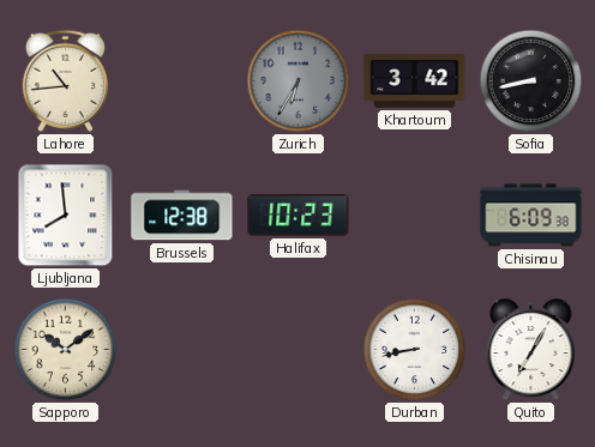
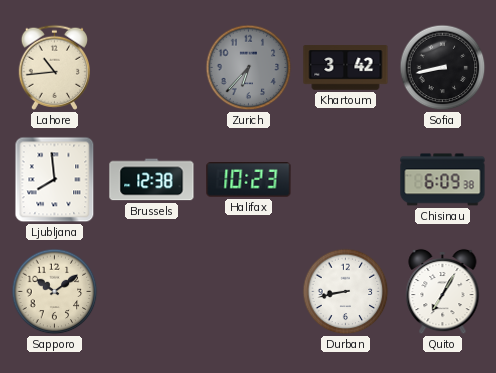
Zurich: 6:35 -> 6:37 (249, 68)
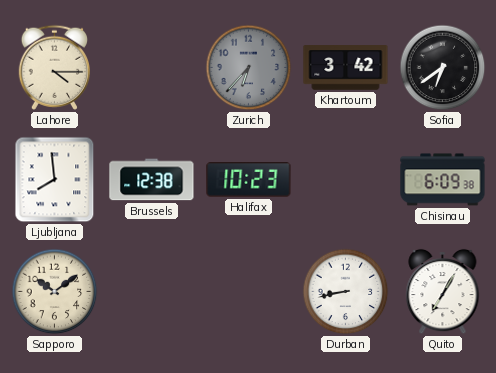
Lahore: 10:44 -> 4:15 (54, 67)
Sofia: 8:43 -> 6:39 (443, 68)
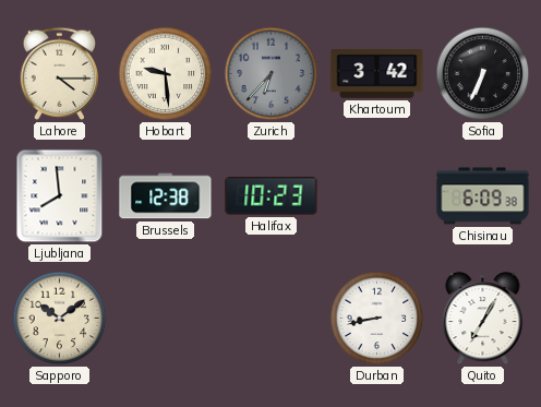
Hobart: none -> 9:29 (166, 74)
Sofia: 6:39 -> 6:34 (483, 74)
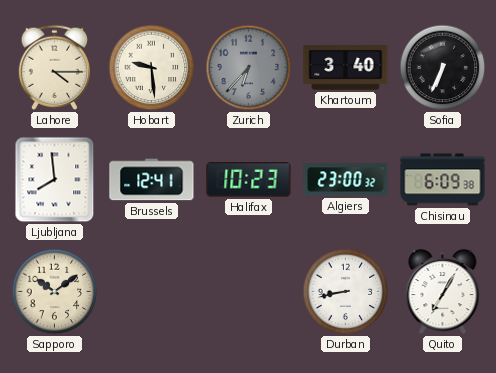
Khartoum: 3:42 -> 3:40 (346, 68)
Brussels: 12:38 -> 12:41 (152, 180)
Algiers: none -> 23:00 (346, 180)
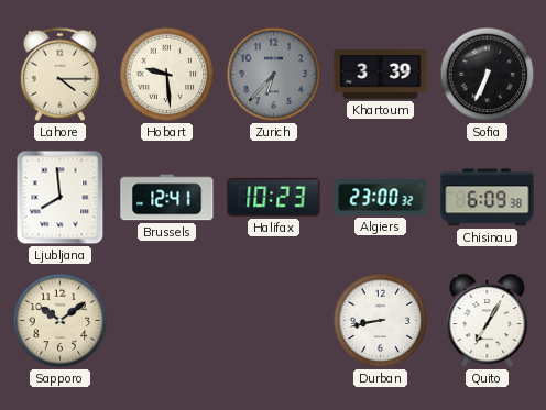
Khartoum: 3:40 -> 3:39 (381, 75)
